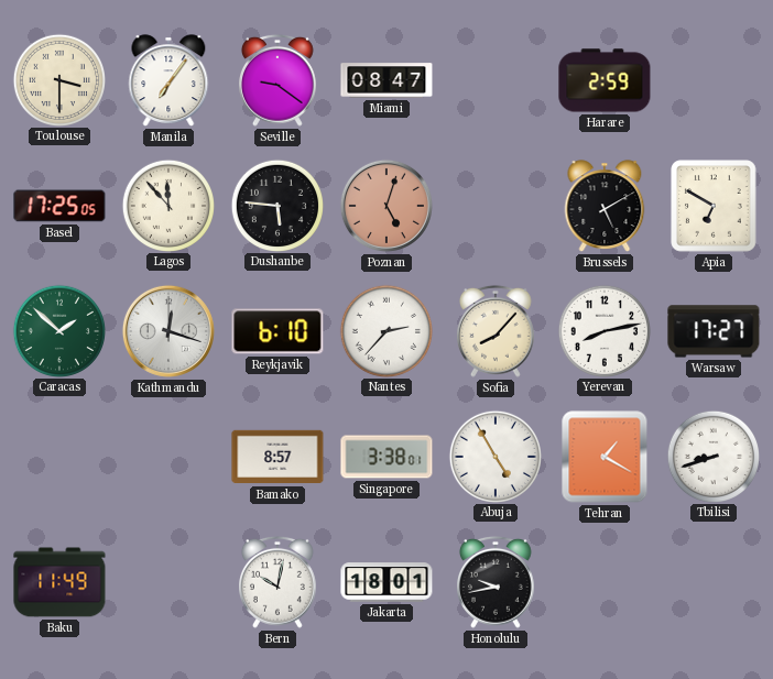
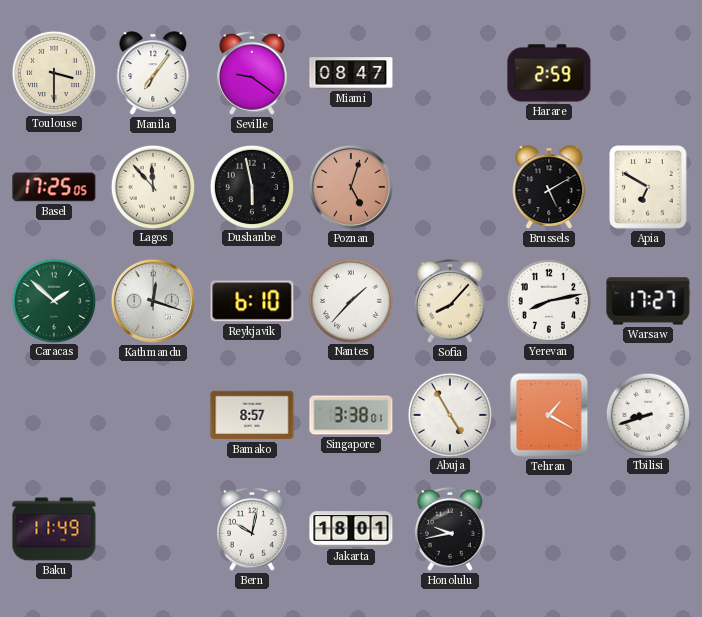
Dushanbe: 5:46 -> 5:58 (251, 186)
Nantes: 2:37 -> 1:37 (350, 300)
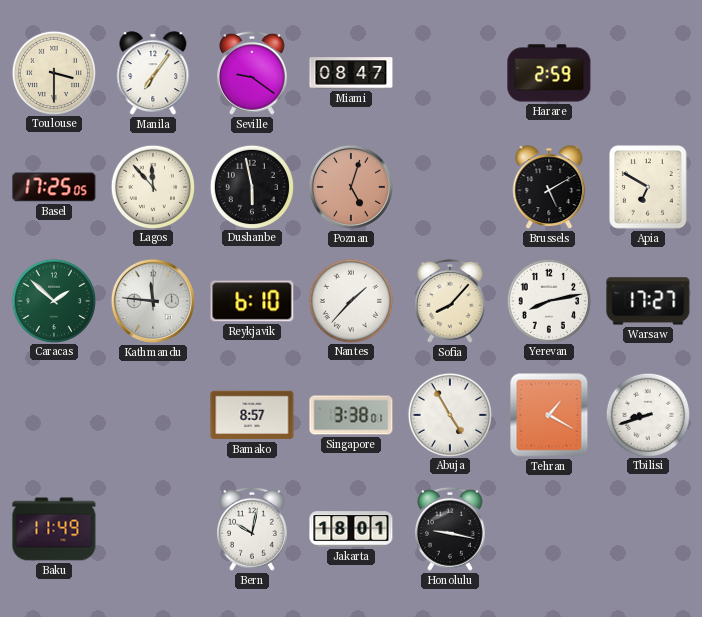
Kathmandu: 12:18 -> 11:46 (153, 301)
Honolulu: 9:43 -> 9:17 (451, 529)
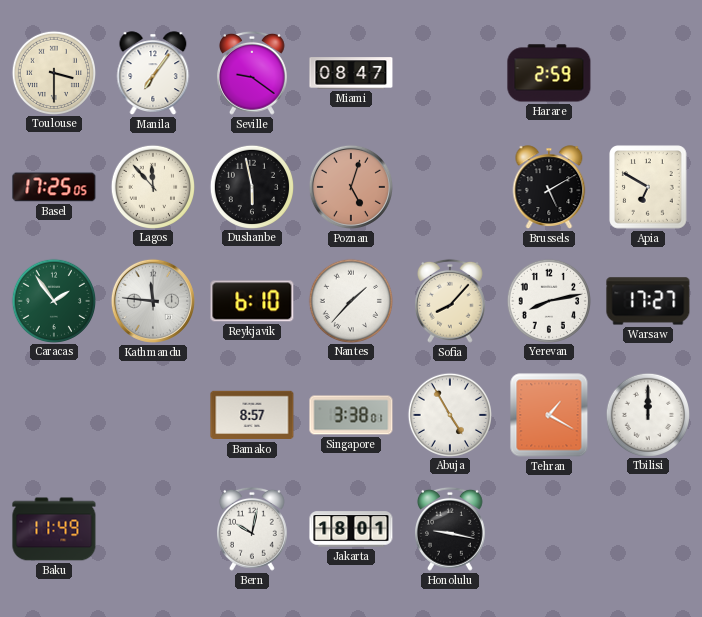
Caracas: 1:52 -> 1:54 (53, 300)
Tbilisi: 8:42 -> 12:00 (647, 414)
